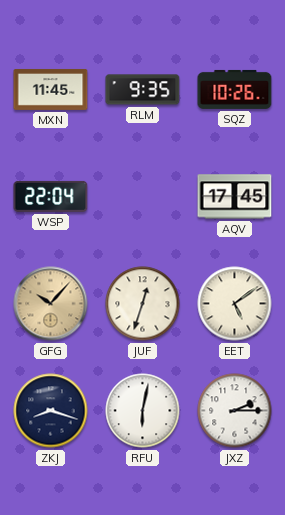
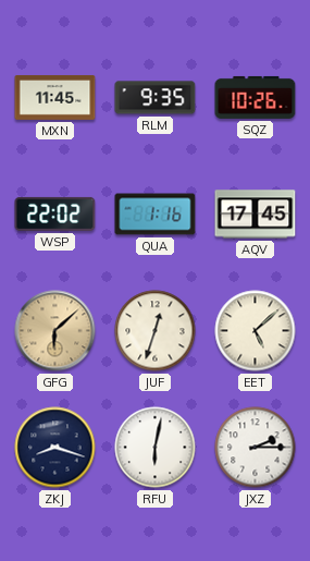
WSP: 22:04 -> 22:02 (55, 214)
QUA: none -> 1:16 (156, 215)
GFG: 10:07 -> 6:08 (55, 331)
EET: 5:09 -> 5:08 (256, 331)
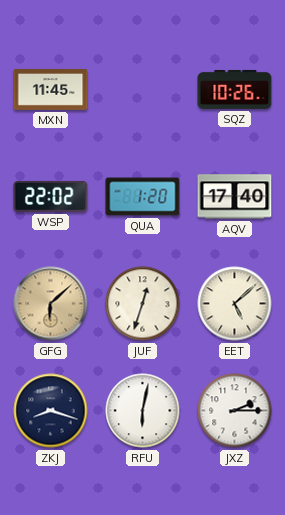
RLM: 9:35 -> none (156, 98)
QUA: 1:16 -> 1:20 (143, 197)
AQV: 17:45 -> 17:40 (235, 197)
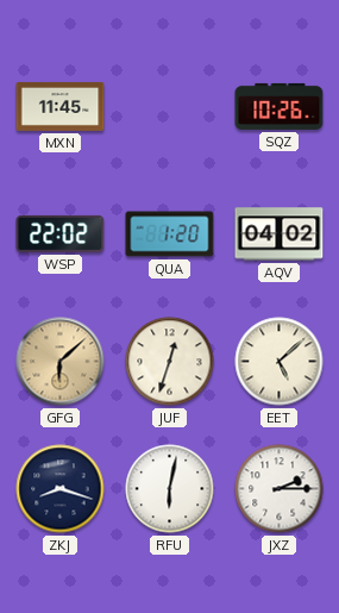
AQV: 17:40 -> 04:02 (280, 234)
